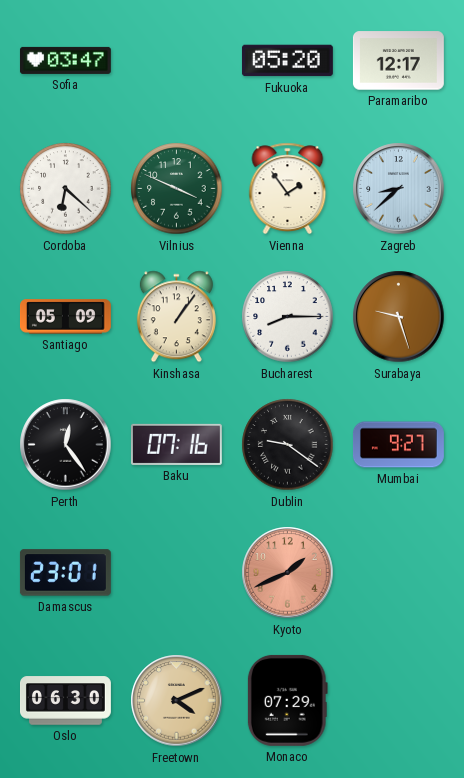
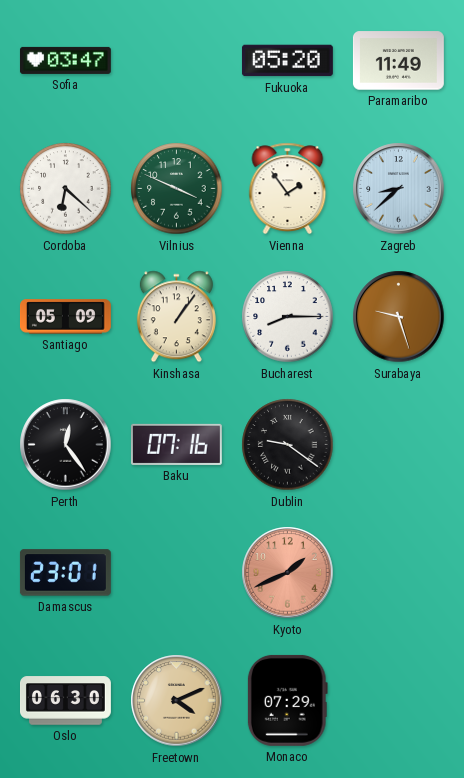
Paramaribo: 12:17 -> 11:49 (398, 61)
Mumbai: 9:27 -> none (398, 445)
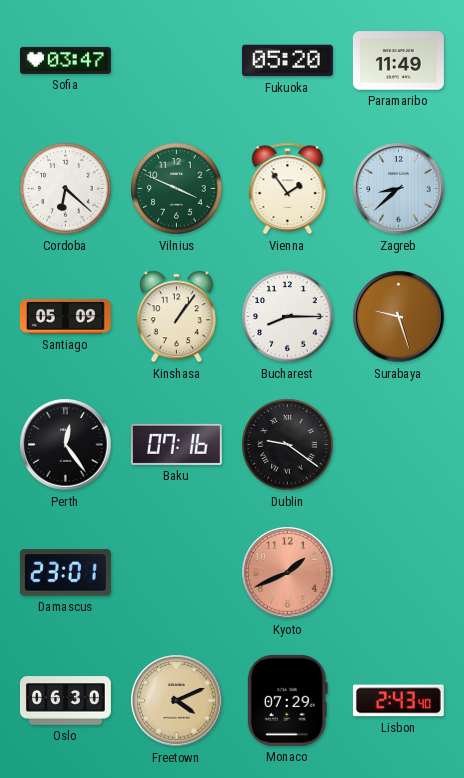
Lisbon: none -> 2:43 (398, 701)
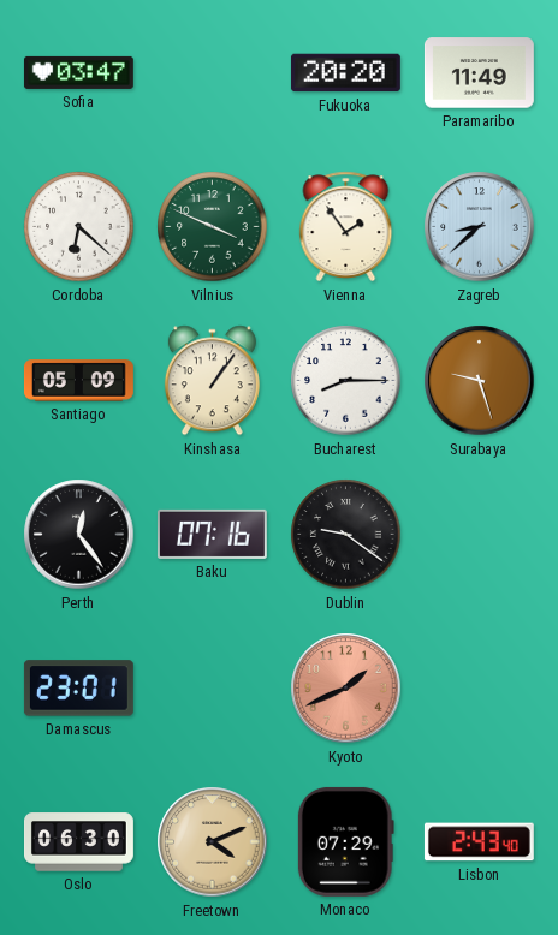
Fukuoka: 05:20 -> 20:20 (345, 73)
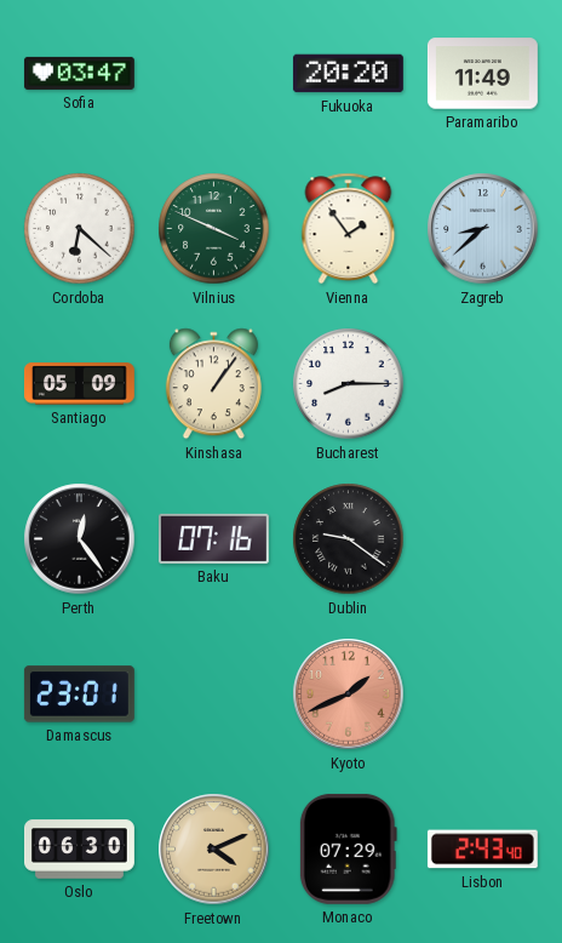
Surabaya: 9:27 -> none (480, 381)
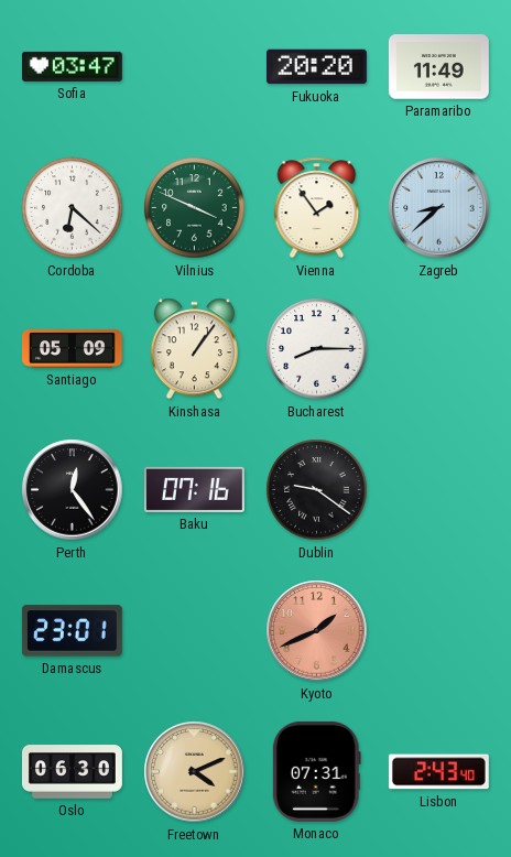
Monaco: 07:29 -> 07:31 (316, 771)
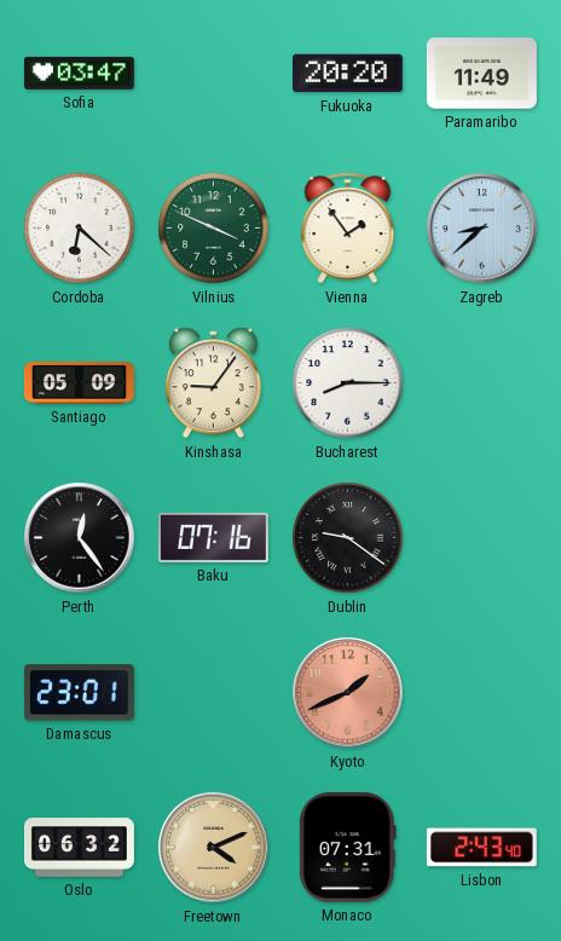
Kinshasa: 1:06 -> 9:06 (213, 383)
Oslo: 06:30 -> 06:32 (80, 848)
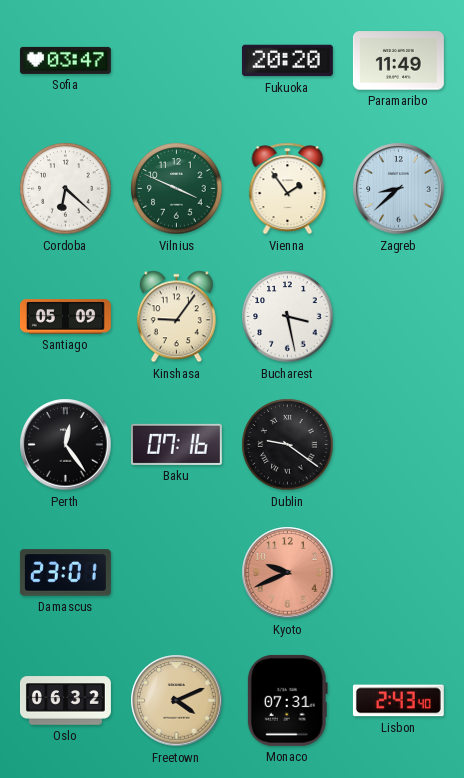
Bucharest: 8:15 -> 3:28 (288, 317)
Kyoto: 1:41 -> 9:41 (288, 573)
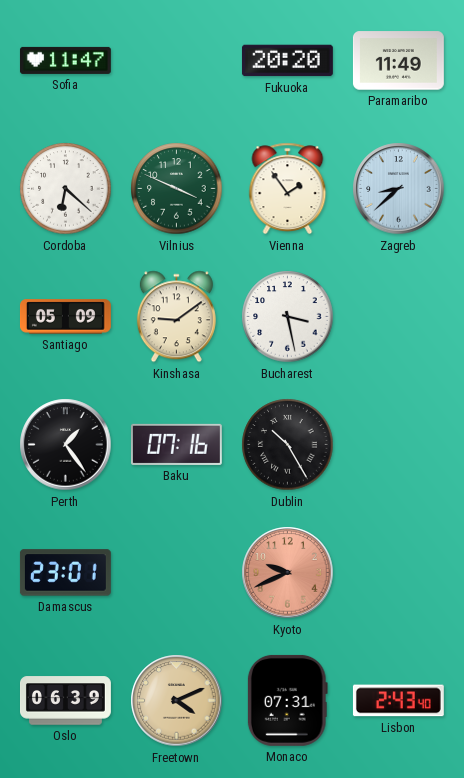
Sofia: 03:47 -> 11:47 (65, 60)
Kinshasa: 9:06 -> 9:09 (176, 317)
Perth: 12:24 -> 1:24 (66, 445)
Dublin: 9:21 -> 10:25 (288, 445)
Oslo: 06:32 -> 06:39 (66, 701)
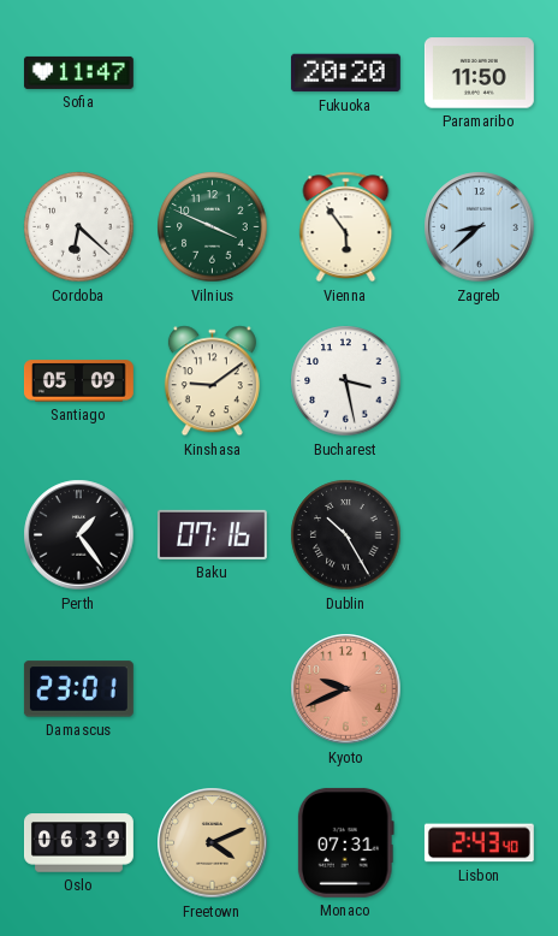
Paramaribo: 11:49 -> 11:50 (479, 73)
Vienna: 1:54 -> 5:54 (346, 227)
